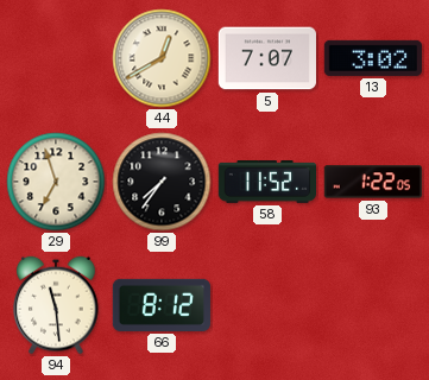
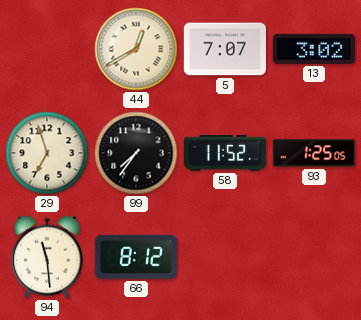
93: 1:22 -> 1:25 (314, 153)
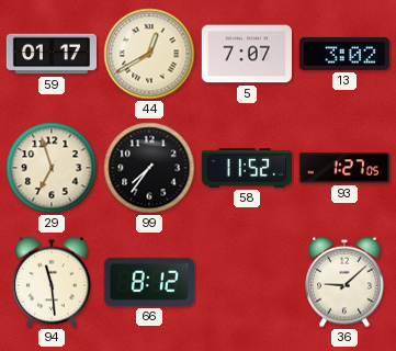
59: none -> 01:17 (50, 54)
93: 1:25 -> 1:27 (344, 168)
36: none -> 9:08 (344, 282)
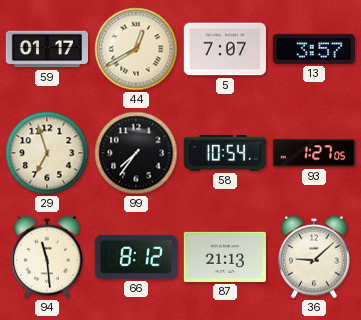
13: 3:02 -> 3:57 (314, 49)
58: 11:52 -> 10:54 (224, 154)
87: none -> 21:13 (224, 257)
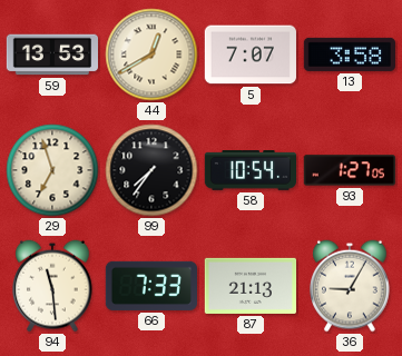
59: 01:17 -> 13:53 (51, 55)
13: 3:57 -> 3:58 (350, 55)
66: 8:12 -> 7:33 (150, 286)
36: 9:08 -> 9:05 (350, 286)
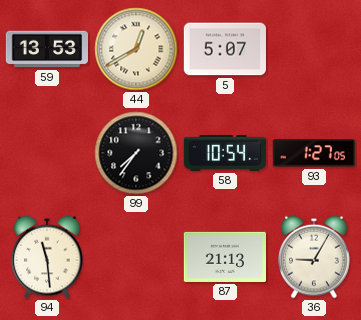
5: 7:07 -> 5:07 (224, 49)
13: 3:58 -> none (350, 55)
29: 6:57 -> none (52, 170)
66: 7:33 -> none (150, 286)
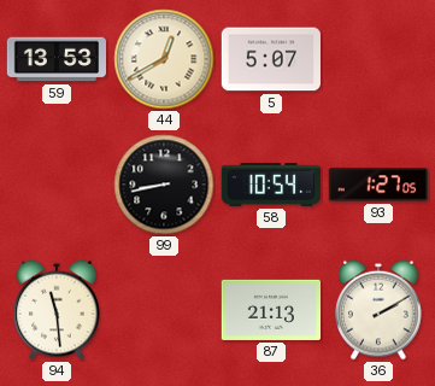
99: 7:36 -> 8:43 (164, 185)
36: 9:05 -> 2:10 (378, 310)
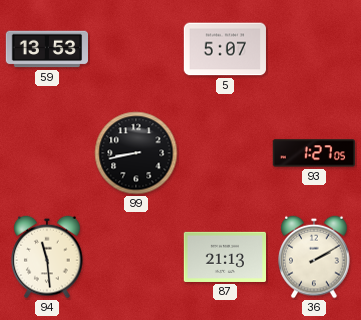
44: 12:40 -> none (164, 59)
58: 10:54 -> none (270, 186)
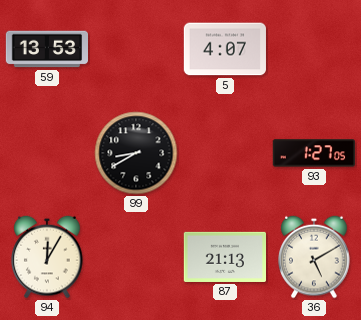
5: 5:07 -> 4:07 (224, 49)
99: 8:43 -> 8:40 (136, 153)
94: 11:29 -> 12:05 (47, 257)
36: 2:10 -> 5:10 (314, 257)
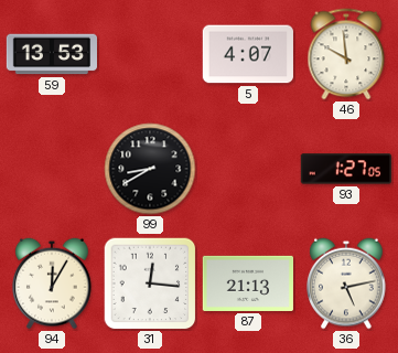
46: none -> 9:59 (346, 54)
31: none -> 12:16 (150, 284)
36: 5:10 -> 5:13 (346, 284)
